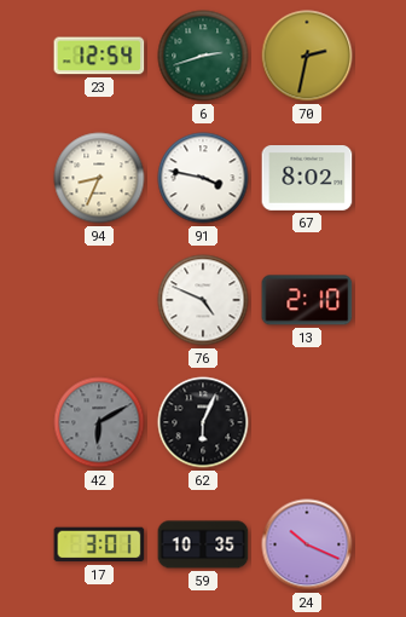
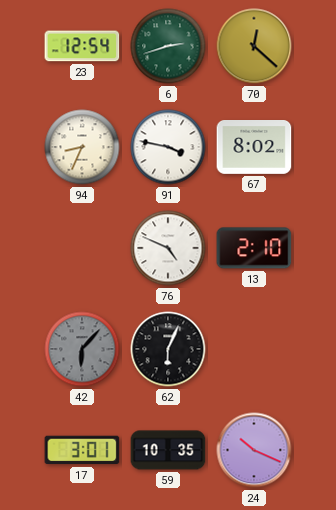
70: 2:32 -> 12:22 (254, 46)
42: 6:10 -> 6:07 (82, 349)
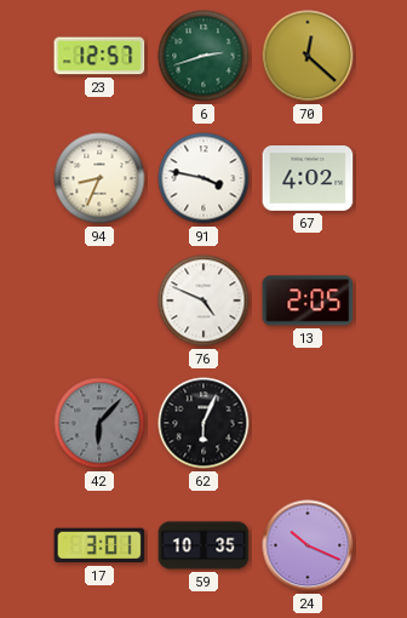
23: 12:54 -> 12:57 (99, 56)
67: 8:02 -> 4:02 (308, 179)
13: 2:10 -> 2:05 (308, 301)
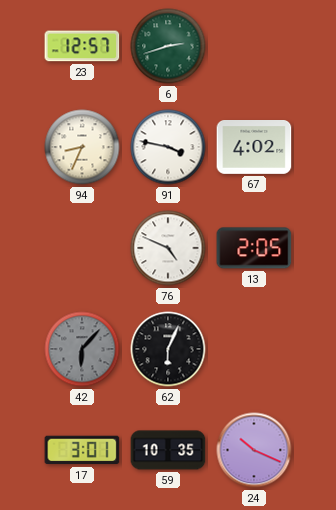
70: 12:22 -> none (308, 56)
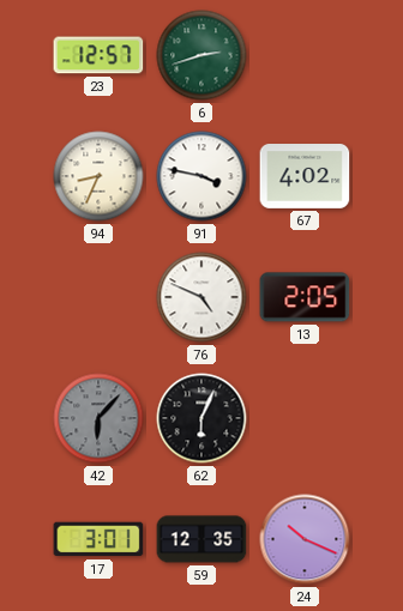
59: 10:35 -> 12:35 (201, 539)
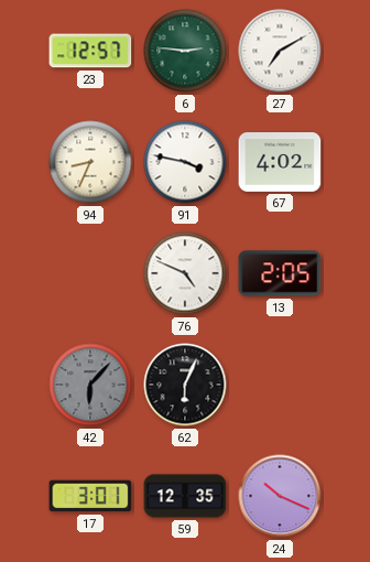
6: 2:42 -> 2:46 (185, 51)
27: none -> 7:10 (280, 51)
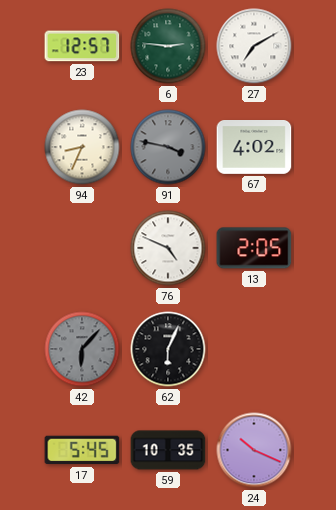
91 dial: white -> grey (168, 147)
17: 3:01 -> 5:45 (82, 450)
59: 12:35 -> 10:35 (168, 450)
